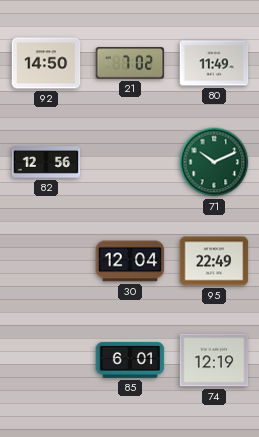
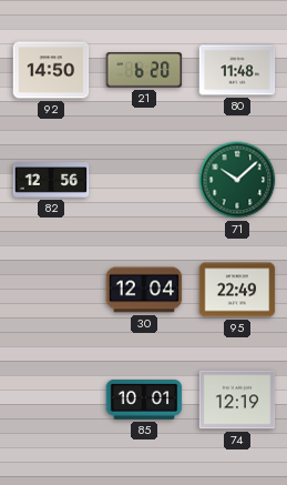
21: 7:02 -> 6:20 (144, 70)
80: 11:49 -> 11:48 (237, 70)
71: 10:11 -> 10:08 (237, 180)
85: 6:01 -> 10:01 (144, 400)
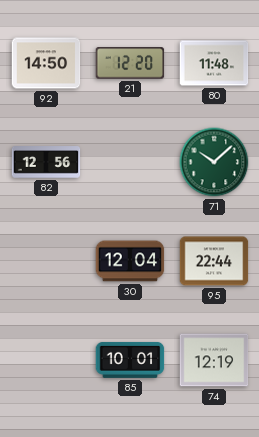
21: 6:20 -> 12:20 (130, 63)
95: 22:49 -> 22:44 (214, 261)
